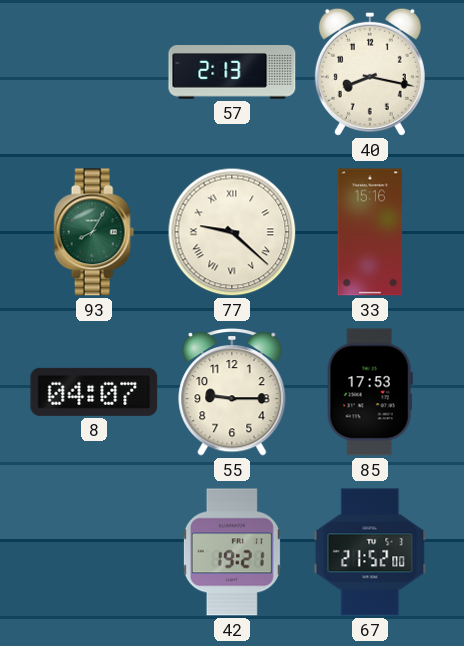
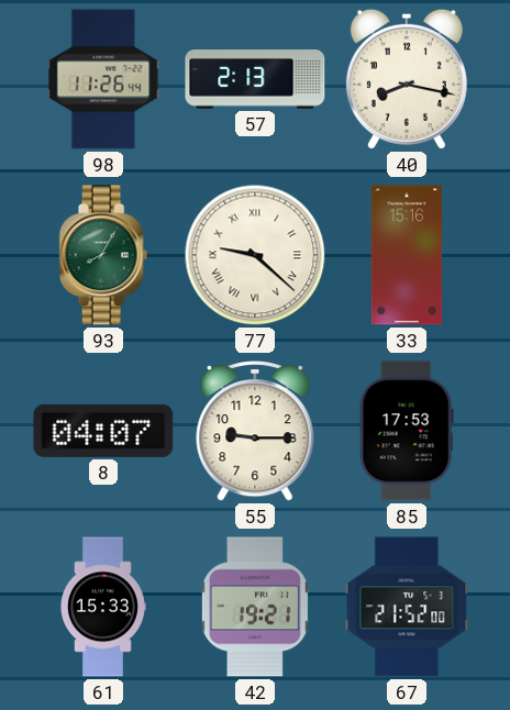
98: none -> 11:26 (103, 79)
61: none -> 15:33 (103, 607)
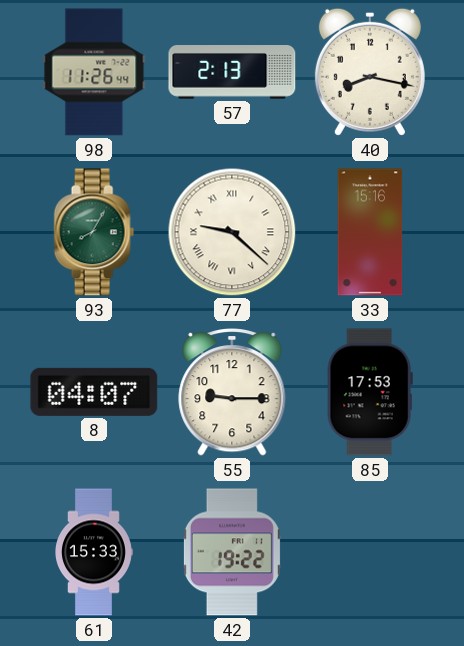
42: 19:21 -> 19:22 (232, 552)
67: 21:52 -> none (407, 607)
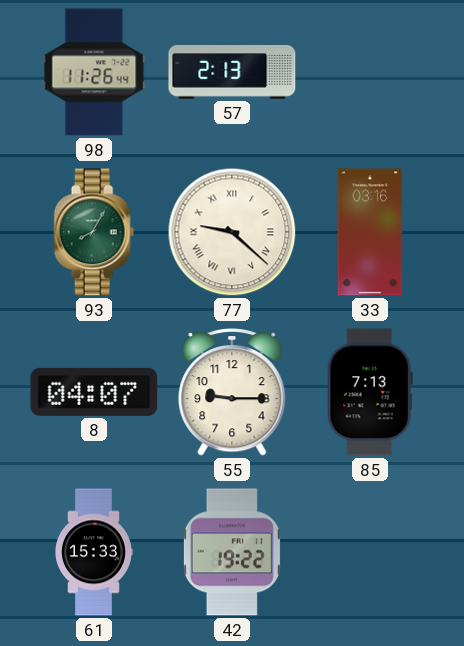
40: 8:17 -> none (370, 72)
33: 15:16 -> 03:16 (370, 232)
85: 17:53 -> 7:13 (370, 392)
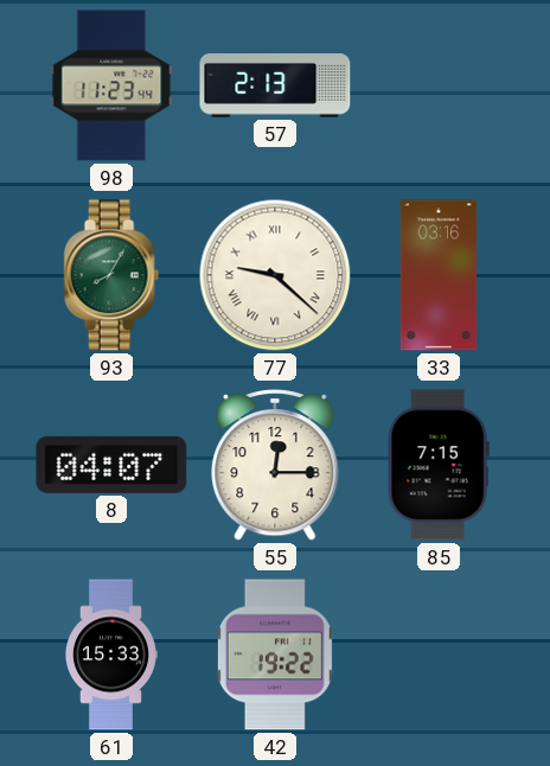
98: 11:26 -> 11:23 (111, 85)
55: 9:15 -> 12:15 (275, 466)
85: 7:13 -> 7:15 (439, 465)
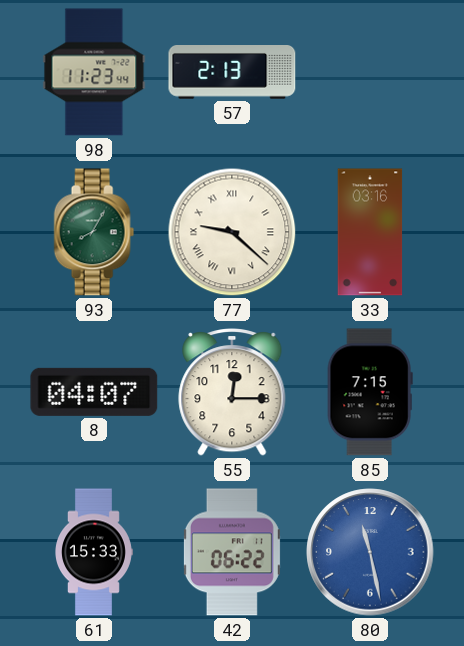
42: 19:22 -> 06:22 (232, 552)
80: none -> 11:28 (370, 552)
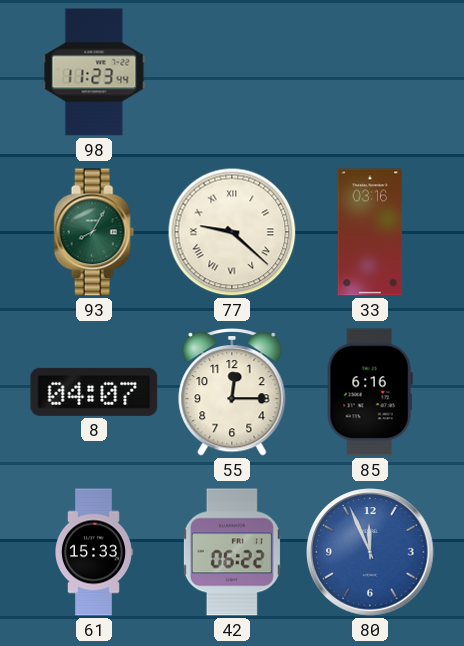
57: 2:13 -> none (232, 73)
85: 7:15 -> 6:16 (370, 392)
80: 11:28 -> 11:56 (370, 552)
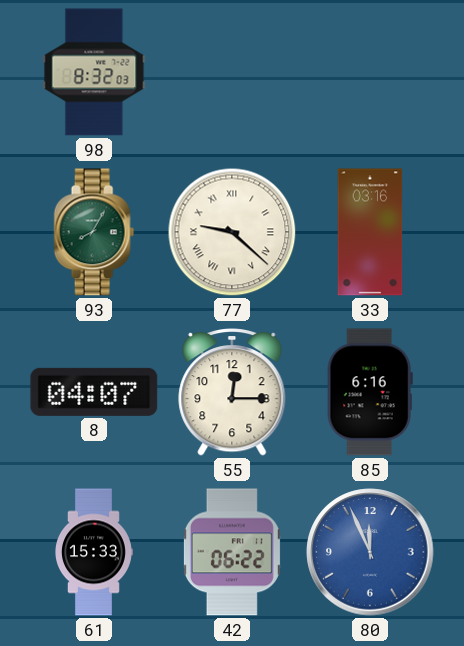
98: 11:23 -> 8:32 (94, 72)
